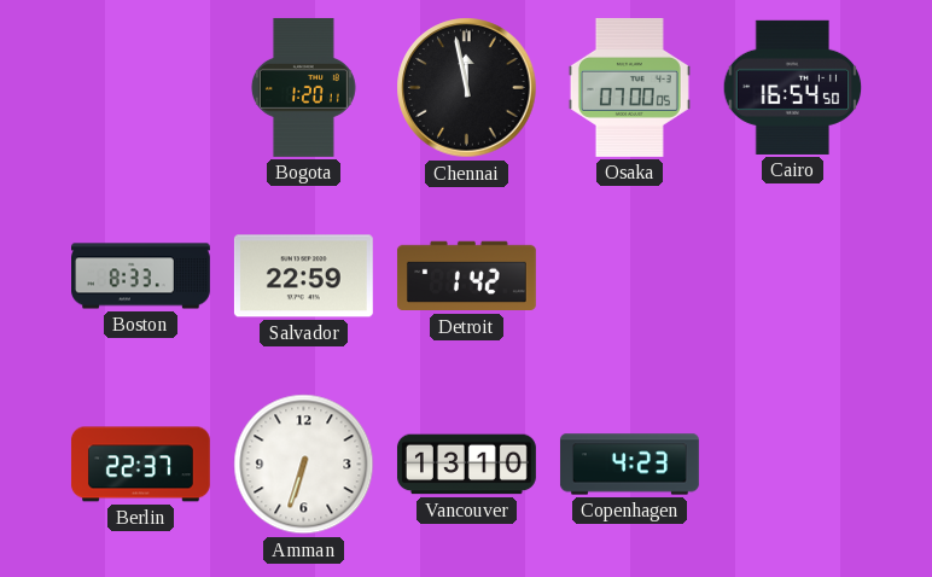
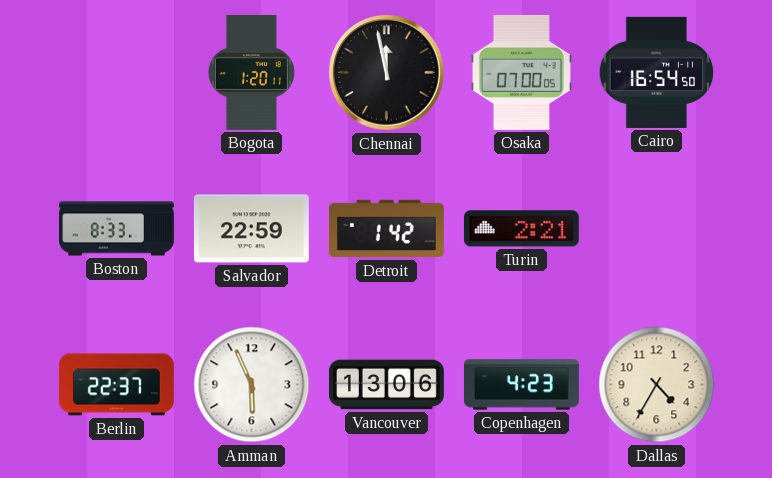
Turin: none -> 2:21 (521, 229)
Amman: 6:33 -> 5:56 (252, 385)
Vancouver: 13:10 -> 13:06 (386, 385)
Dallas: none -> 4:35 (657, 385)
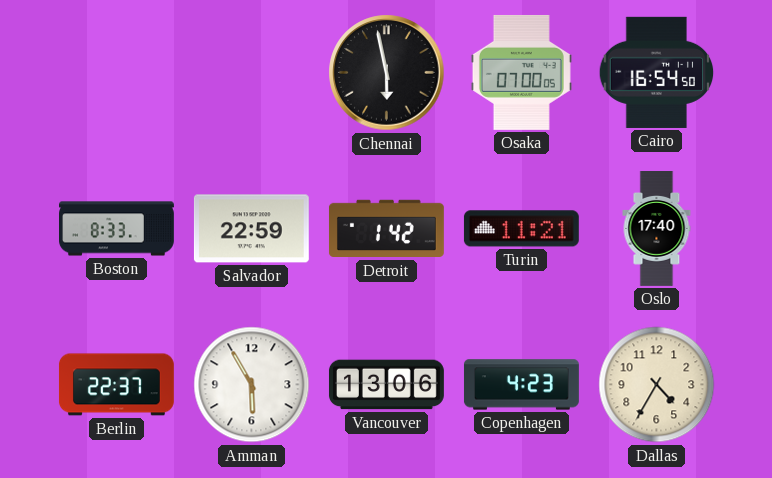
Bogota: 1:20 -> none (251, 72)
Chennai: 11:58 -> 5:58 (387, 73)
Turin: 2:21 -> 11:21 (521, 229)
Oslo: none -> 17:40 (657, 229)
Amman: 5:56 -> 5:55 (252, 385)
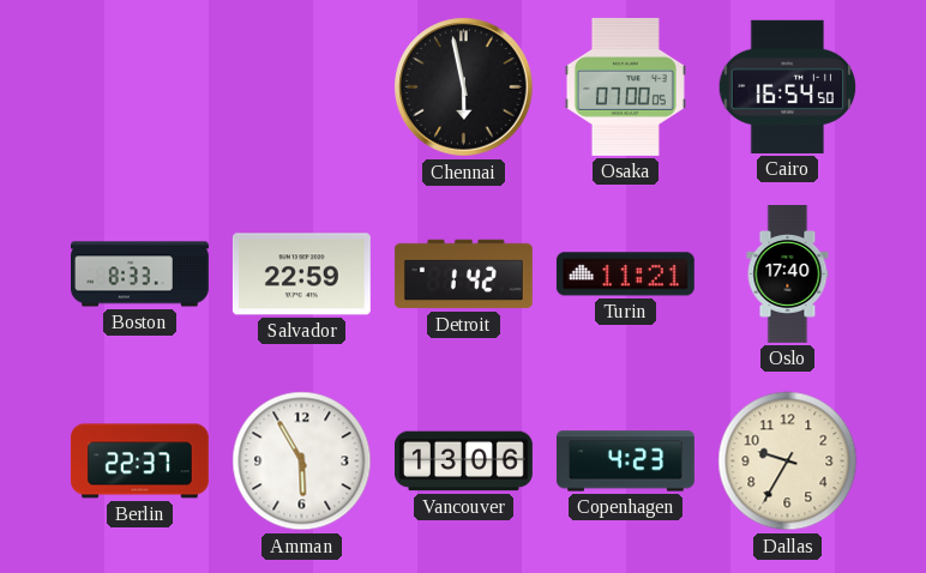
Dallas: 4:35 -> 9:35 (788, 462)
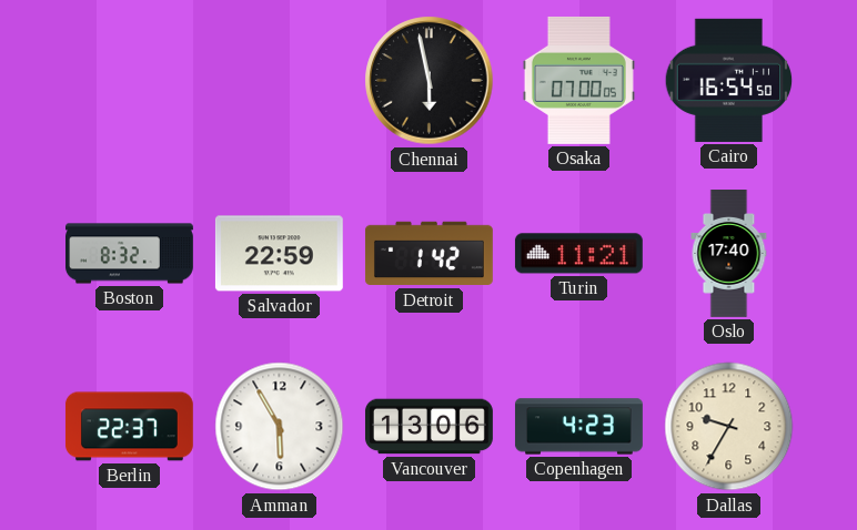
Boston: 8:33 -> 8:32 (130, 254)
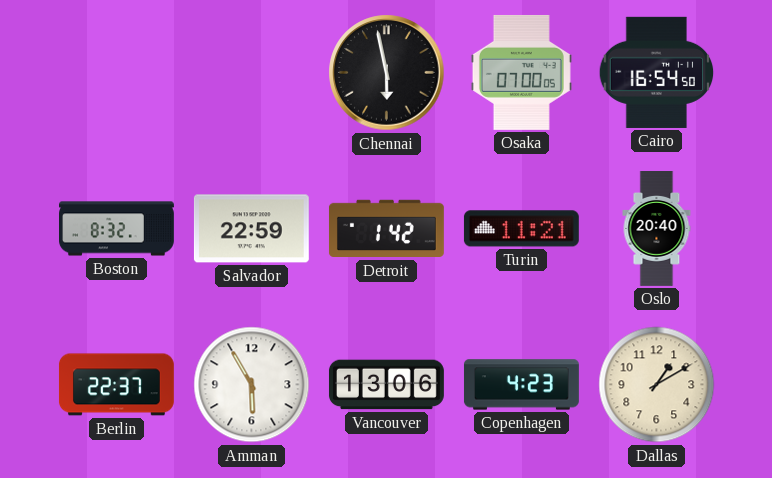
Oslo: 17:40 -> 20:40 (657, 229)
Dallas: 9:35 -> 1:10 (657, 385)
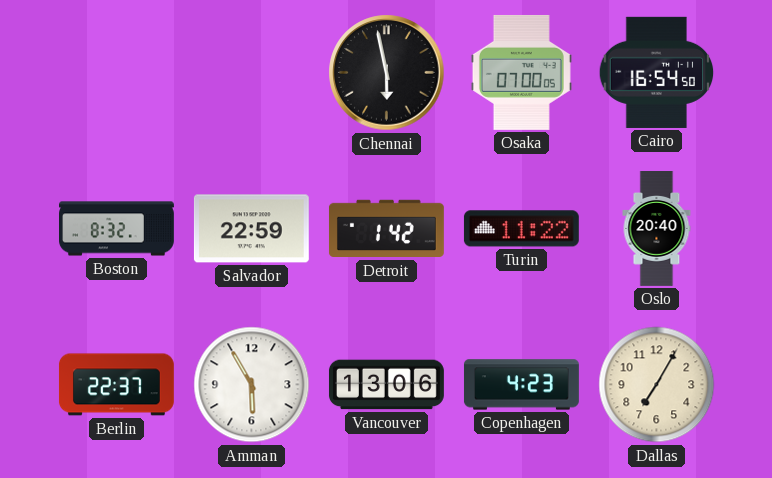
Turin: 11:21 -> 11:22 (521, 229)
Dallas: 1:10 -> 7:05 (657, 385)
